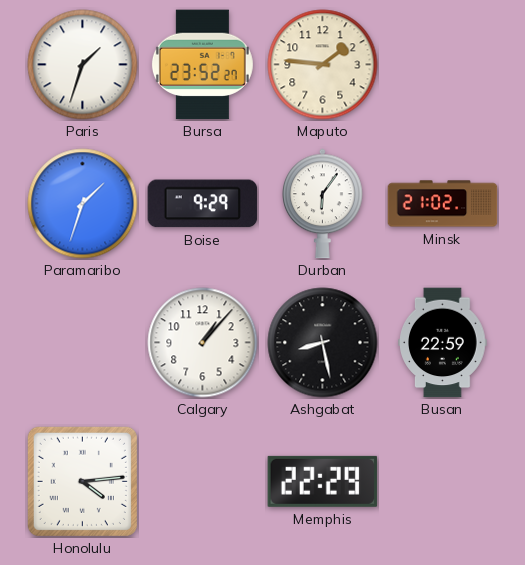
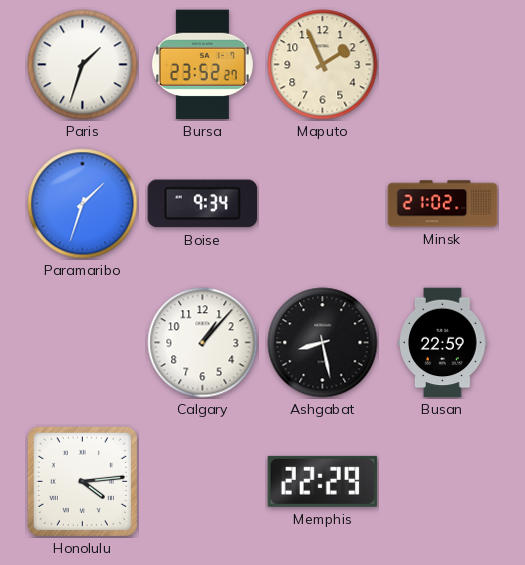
Maputo: 1:46 -> 1:56 (323, 65)
Boise: 9:29 -> 9:34 (203, 204)
Durban: 6:06 -> none (323, 204)
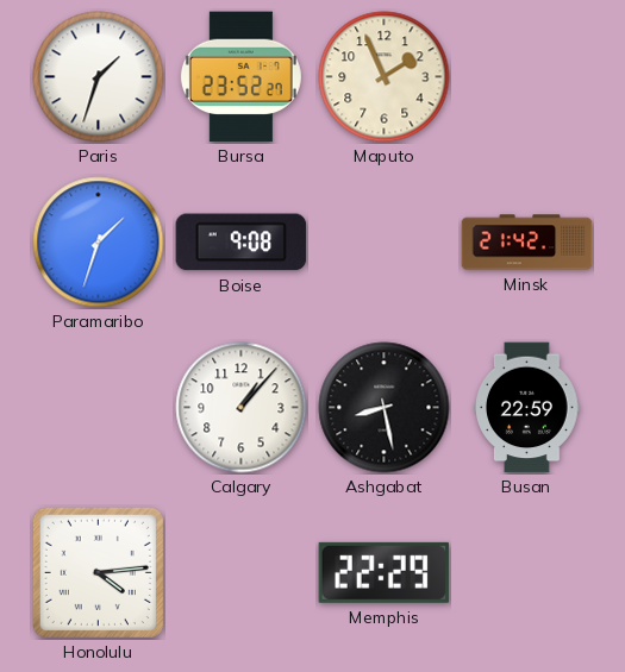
Boise: 9:34 -> 9:08 (242, 243)
Minsk: 21:02 -> 21:42 (527, 243)
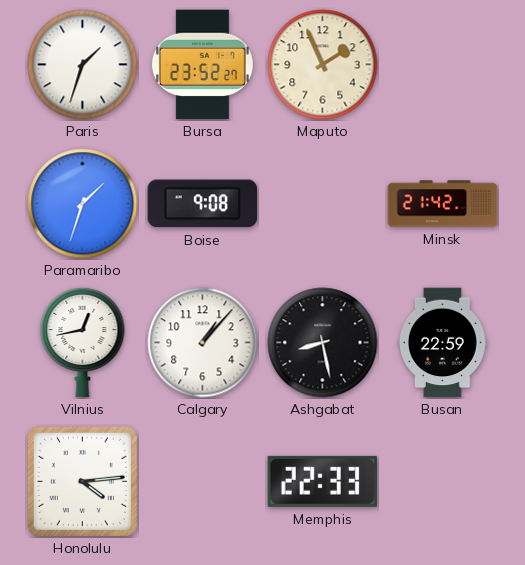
Vilnius: none -> 12:43 (83, 342)
Memphis: 22:29 -> 22:33 (323, 481)
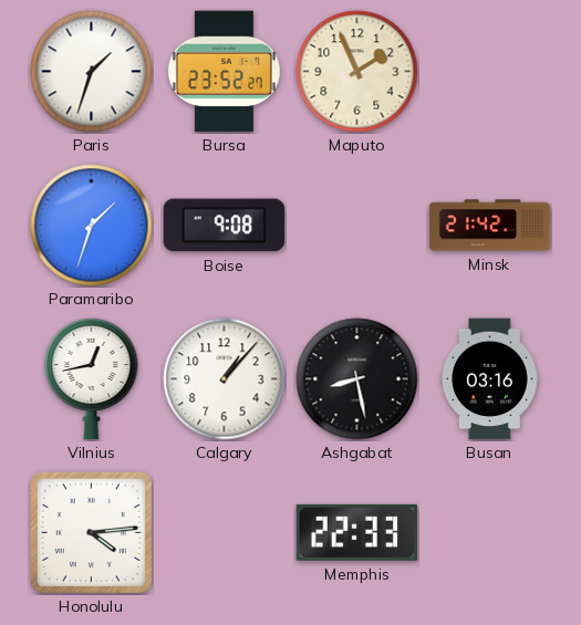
Busan: 22:59 -> 03:16 (490, 379)
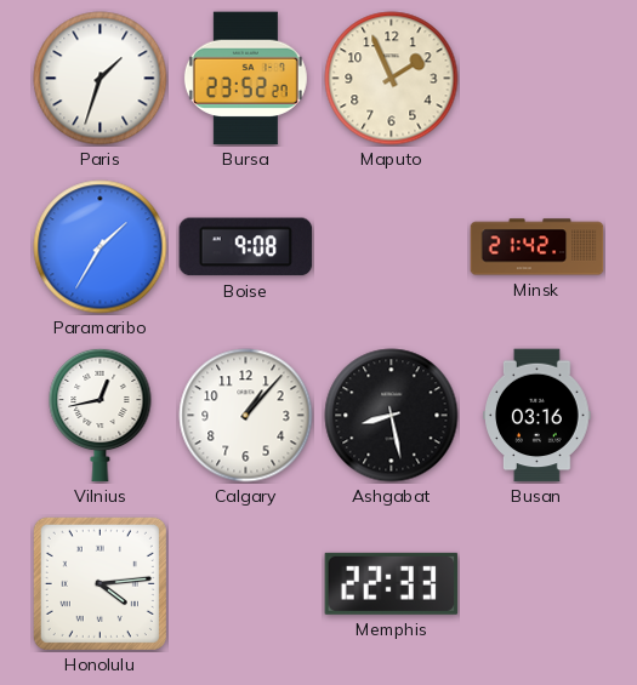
Paramaribo: 1:33 -> 1:35 (101, 247)
